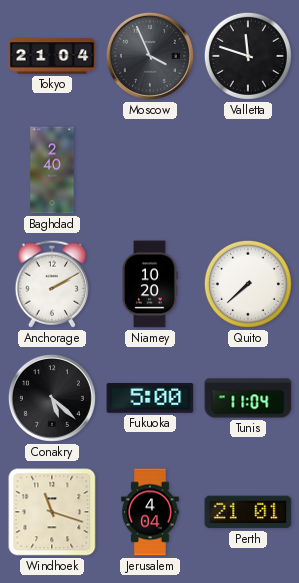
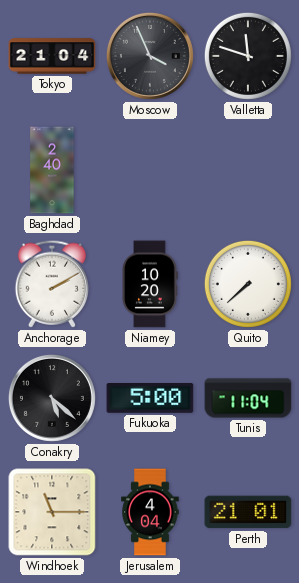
Windhoek: 11:18 -> 11:15 (52, 512)
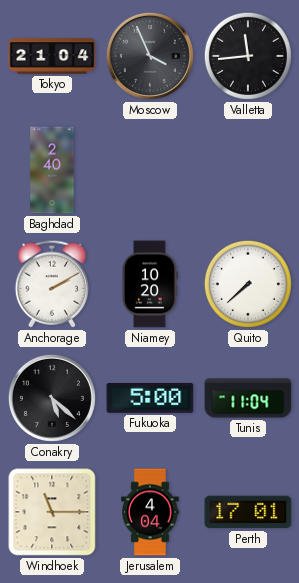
Valletta: 11:48 -> 11:44 (248, 56)
Perth: 21:01 -> 17:01 (248, 512)
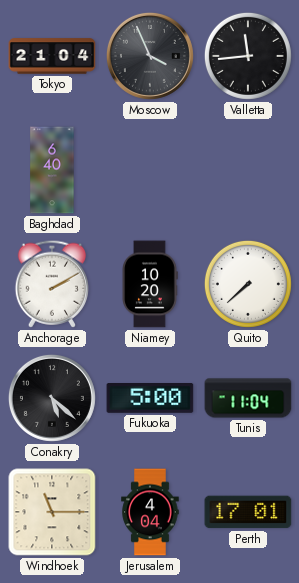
Baghdad: 2:40 -> 6:40 (52, 170)
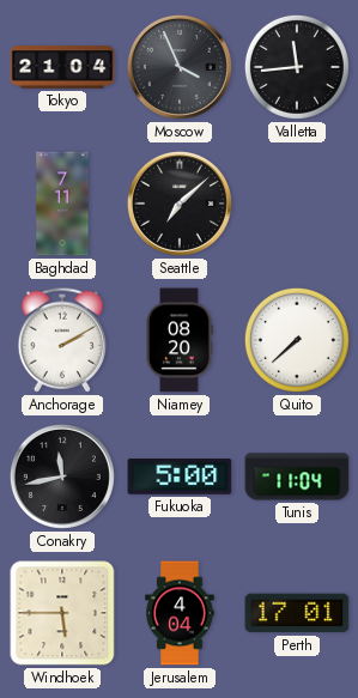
Baghdad: 6:40 -> 7:11 (62, 204)
Seattle: none -> 7:08 (180, 204)
Niamey: 10:20 -> 08:20 (180, 340)
Conakry: 5:22 -> 11:43 (62, 477)
Windhoek: 11:15 -> 5:45 (62, 613)
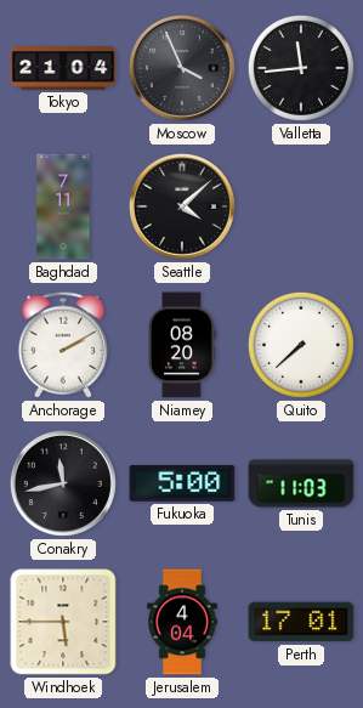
Seattle: 7:08 -> 4:08 (182, 206)
Tunis: 11:04 -> 11:03 (301, 483)
